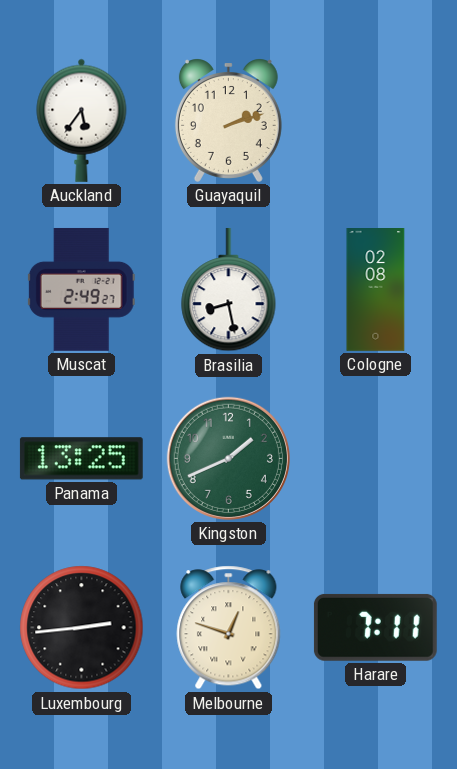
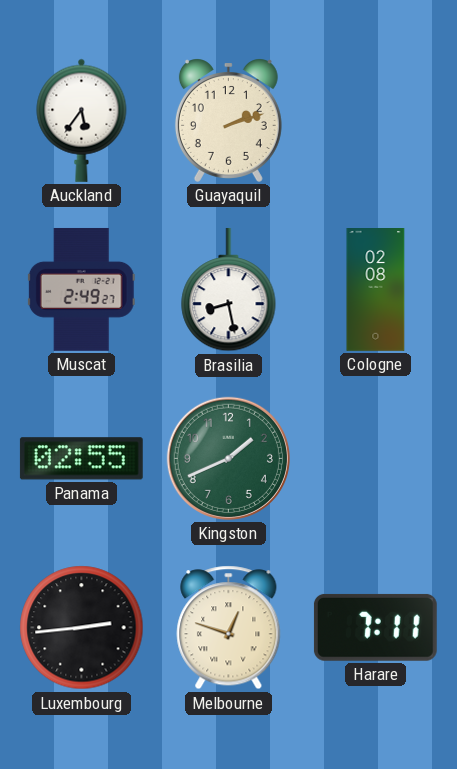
Panama: 13:25 -> 02:55 (81, 459)
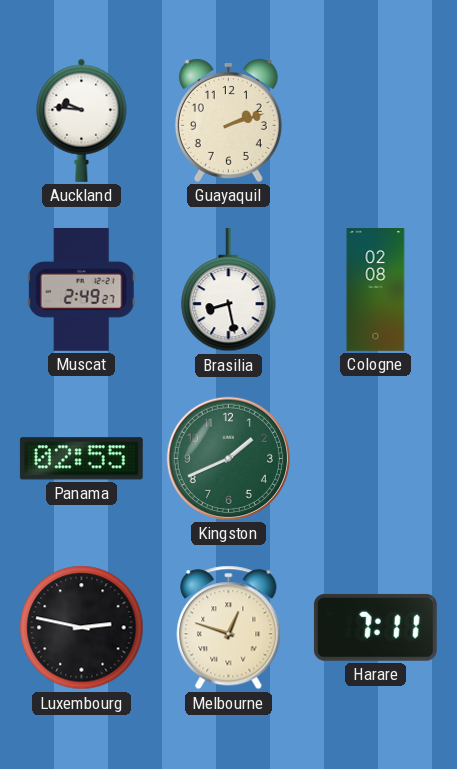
Auckland: 5:36 -> 9:46 (82, 120)
Luxembourg: 2:44 -> 2:47 (82, 628)
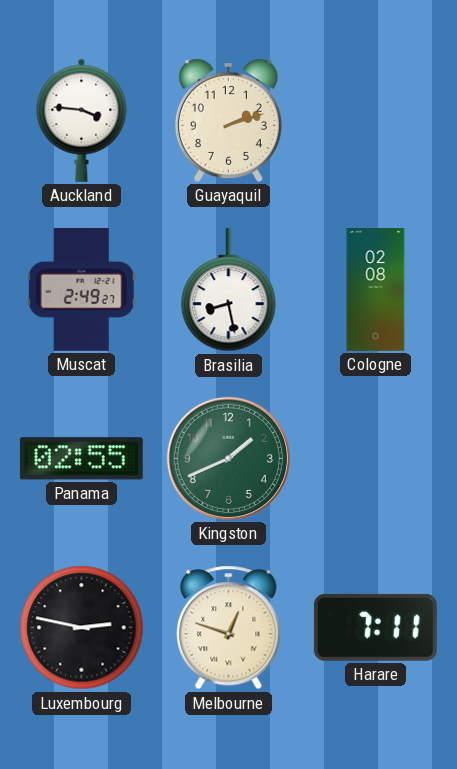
Auckland: 9:46 -> 3:46 (82, 120)
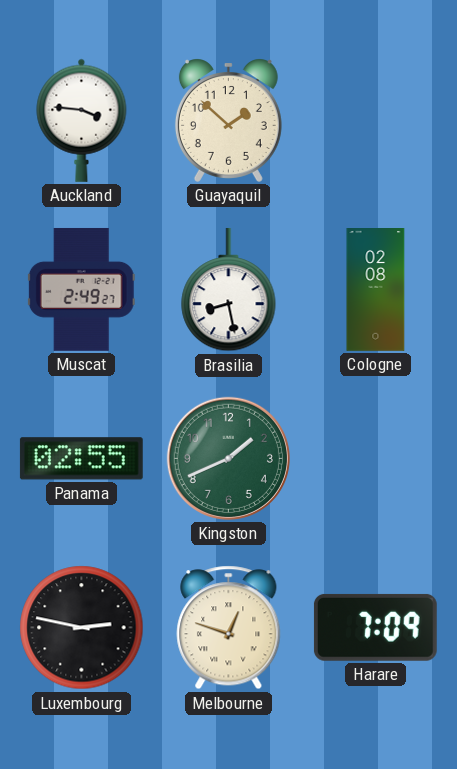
Guayaquil: 2:12 -> 1:52 (228, 120)
Harare: 7:11 -> 7:09 (375, 627)
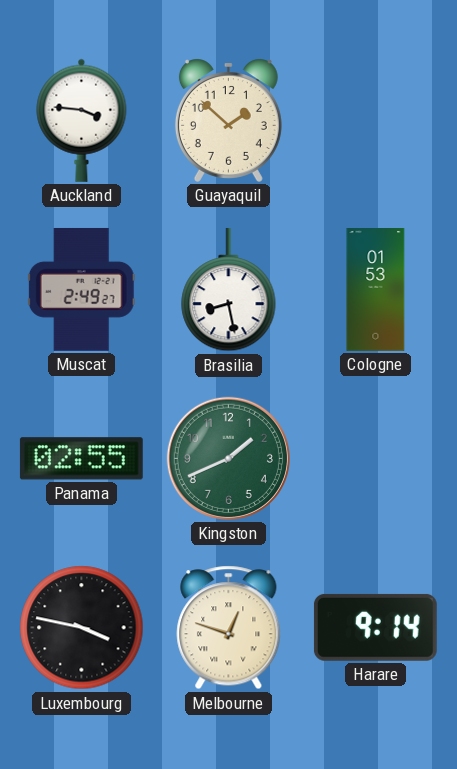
Cologne: 02:08 -> 01:53 (376, 290)
Luxembourg: 2:47 -> 3:47 (82, 628)
Harare: 7:09 -> 9:14 (375, 627)
